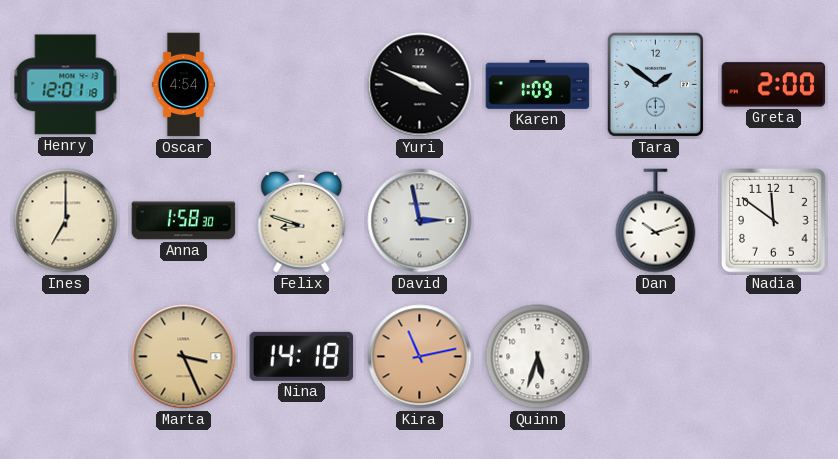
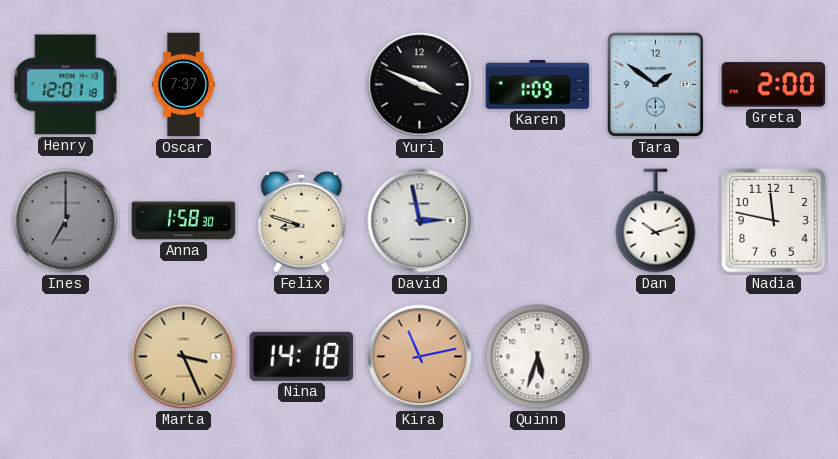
Oscar: 4:54 -> 7:37 (183, 85)
Ines dial: cream -> grey (66, 221)
Nadia: 11:51 -> 11:47 (774, 221)
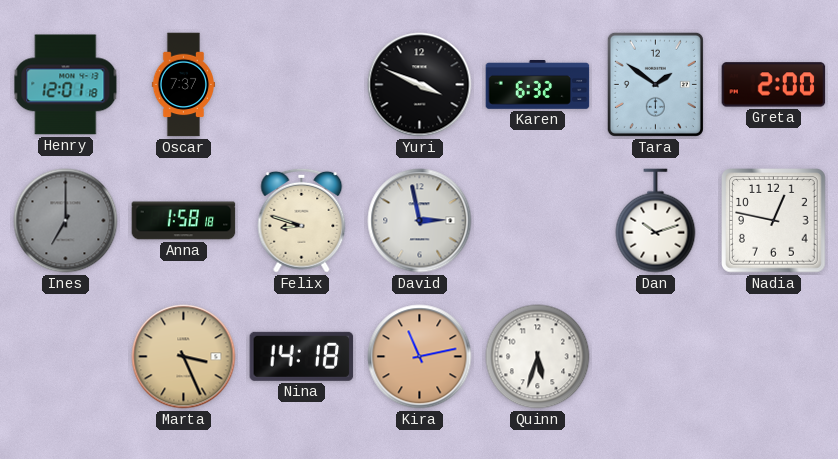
Karen: 1:09 -> 6:32 (538, 85)
Anna: 1:58:30 -> 1:58:18 (184, 221)
Nadia: 11:47 -> 12:47 (774, 221)
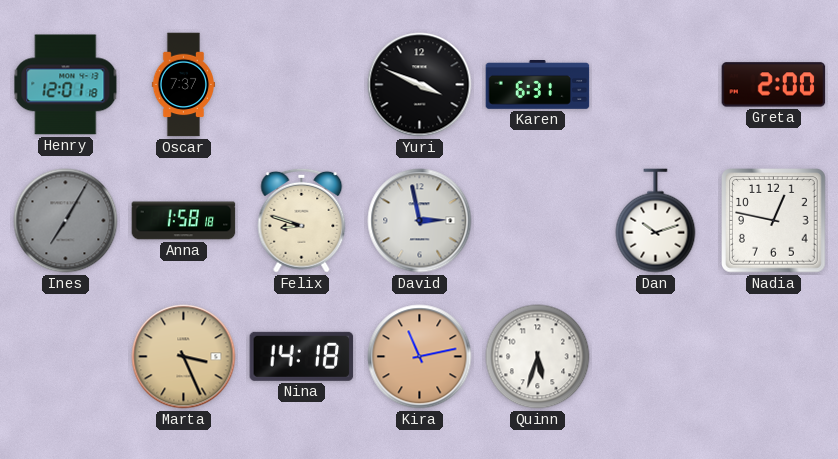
Karen: 6:32 -> 6:31 (538, 85)
Tara: 1:51 -> none (655, 84)
Ines: 7:00 -> 7:05 (66, 221)
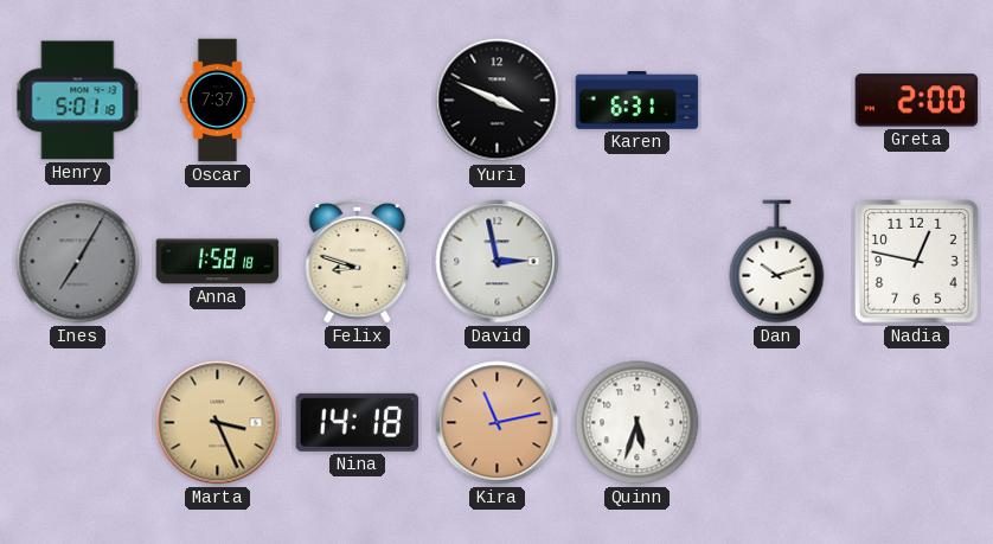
Henry: 12:01 -> 5:01 (78, 101)
